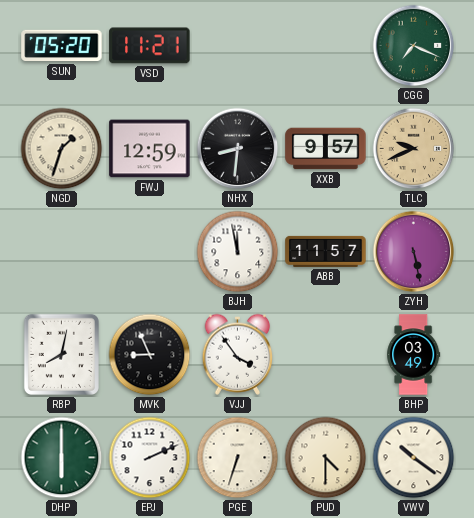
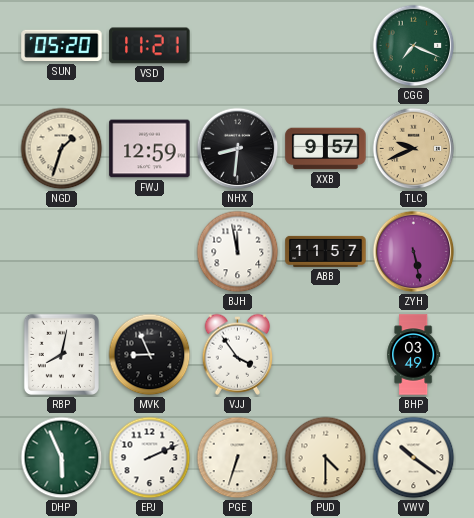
DHP: 6:00 -> 5:56 (62, 458)
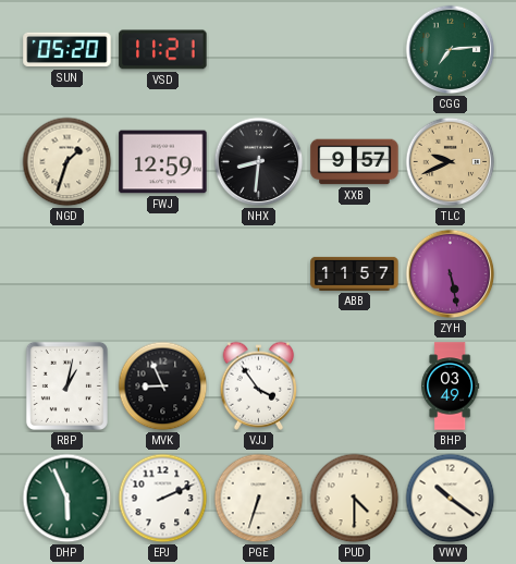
CGG: 7:19 -> 7:14 (451, 50)
BJH: 11:58 -> none (238, 252)
RBP: 8:02 -> 1:02 (66, 385)
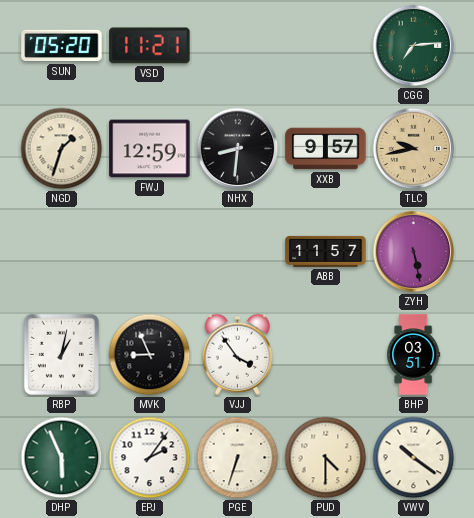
TLC: 9:41 -> 9:43 (414, 149)
BHP: 03:49 -> 03:51 (414, 355)
EPJ: 2:11 -> 2:06 (150, 458)
